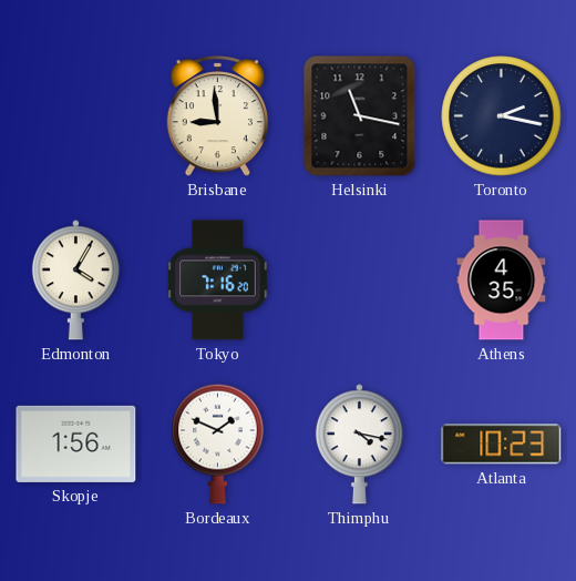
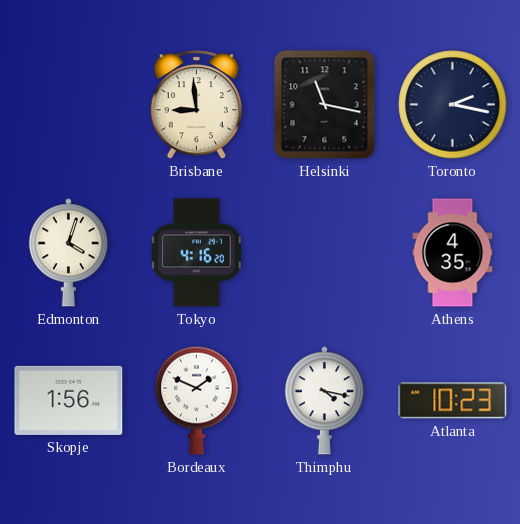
Edmonton: 4:05 -> 4:03 (68, 253)
Tokyo: 7:16 -> 4:16 (197, 253)
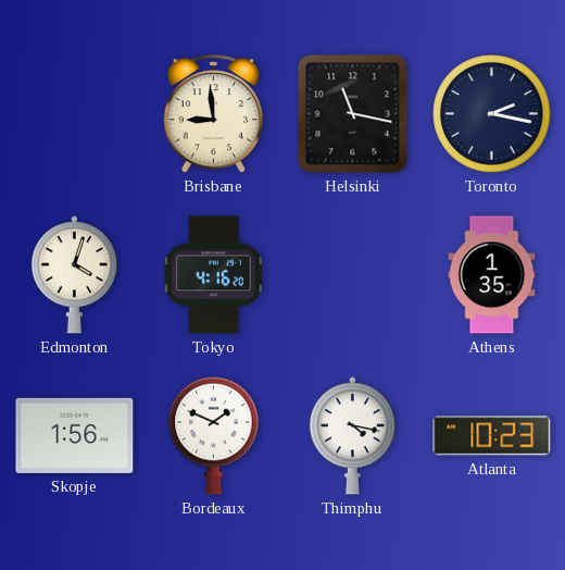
Athens: 4:35 -> 1:35 (492, 275)
